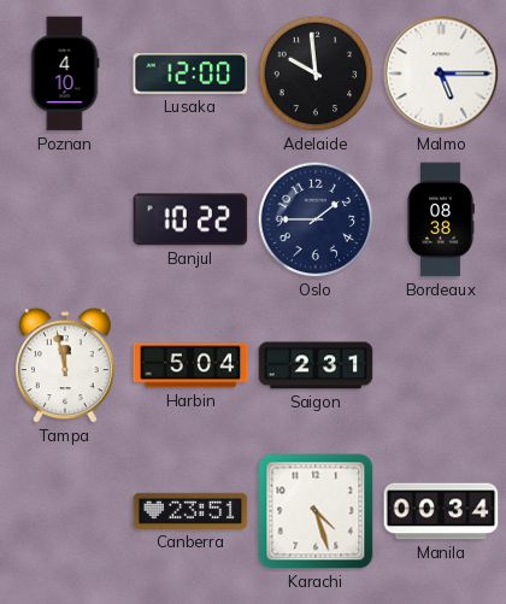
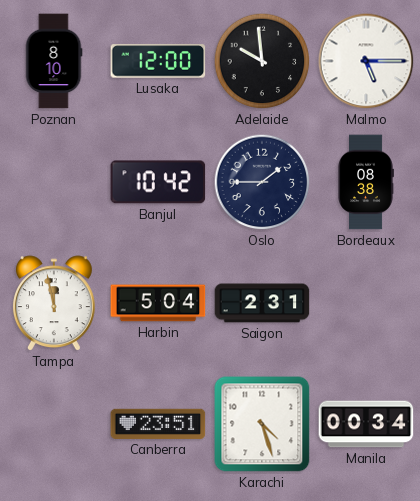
Poznan: 4:10 -> 8:10 (54, 61)
Banjul: 10:22 -> 10:42 (158, 182)
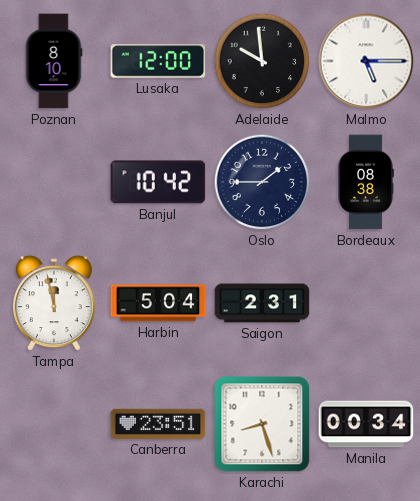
Karachi: 4:27 -> 8:27 (262, 424)
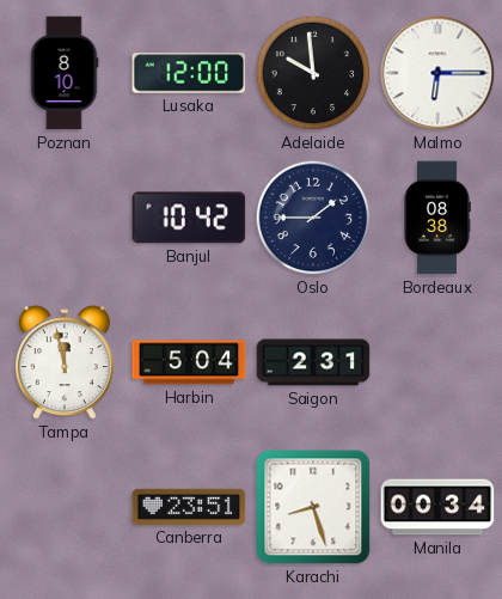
Malmo: 5:15 -> 6:15 (437, 73)
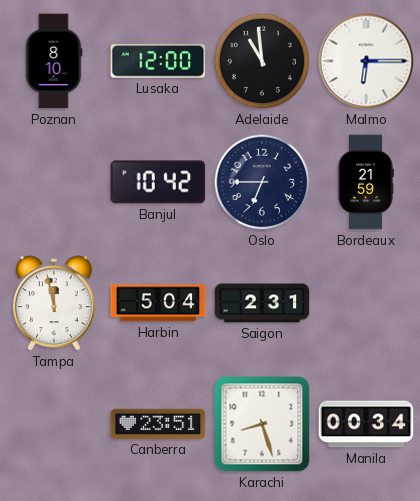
Adelaide: 9:59 -> 10:59 (262, 61)
Oslo: 1:45 -> 6:45 (262, 182)
Bordeaux: 08:38 -> 21:59 (366, 182)
